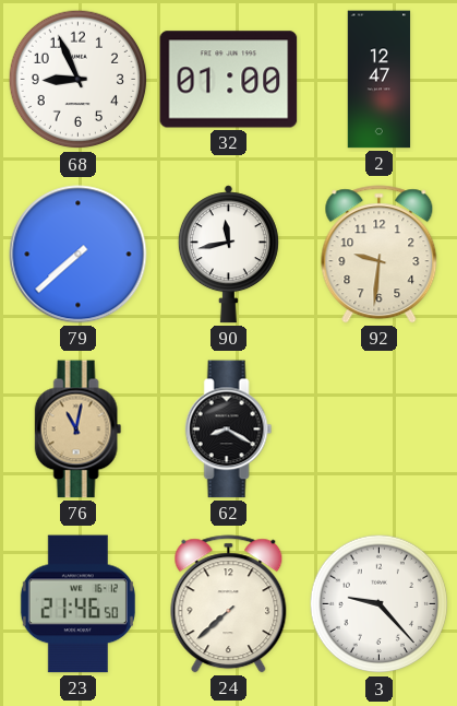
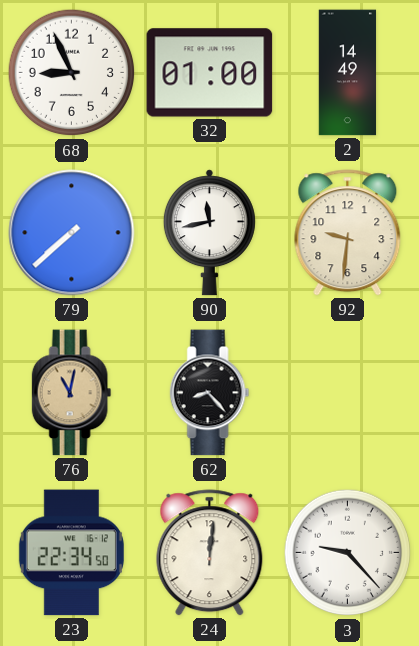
2: 12:47 -> 14:49 (348, 73)
62: 8:20 -> 8:23 (210, 393)
23: 21:46 -> 22:34 (71, 553)
24: 7:38 -> 12:01 (210, 553)
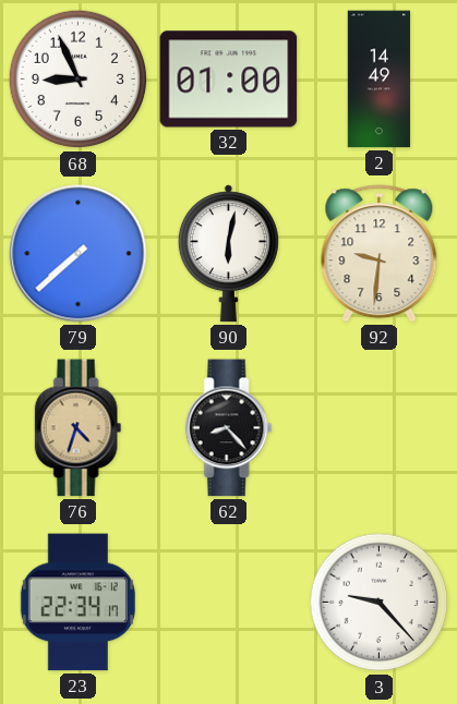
90: 11:43 -> 6:02 (228, 254)
76: 11:02 -> 4:33 (79, 428)
23: 22:34:50 -> 22:34:17 (77, 603)
24: 12:01 -> none (210, 553)
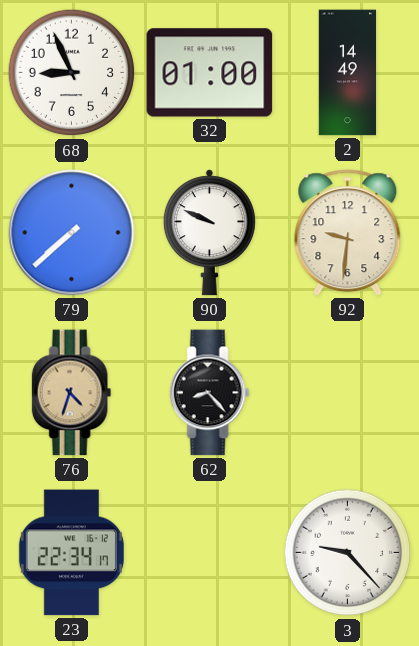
90: 6:02 -> 9:49 (209, 233)
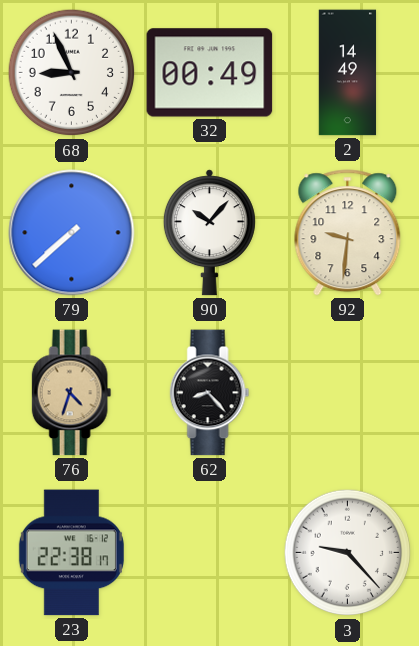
32: 01:00 -> 00:49 (210, 73)
90: 9:49 -> 10:07 (209, 233)
23: 22:34 -> 22:38 (71, 553)
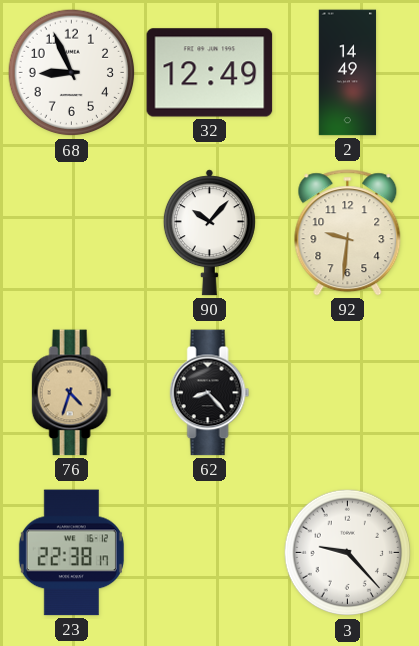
32: 00:49 -> 12:49 (210, 73)
79: 7:38 -> none (72, 233)
